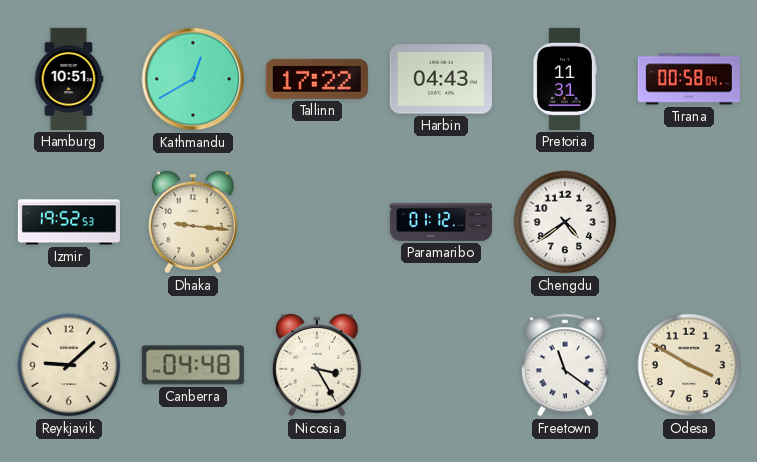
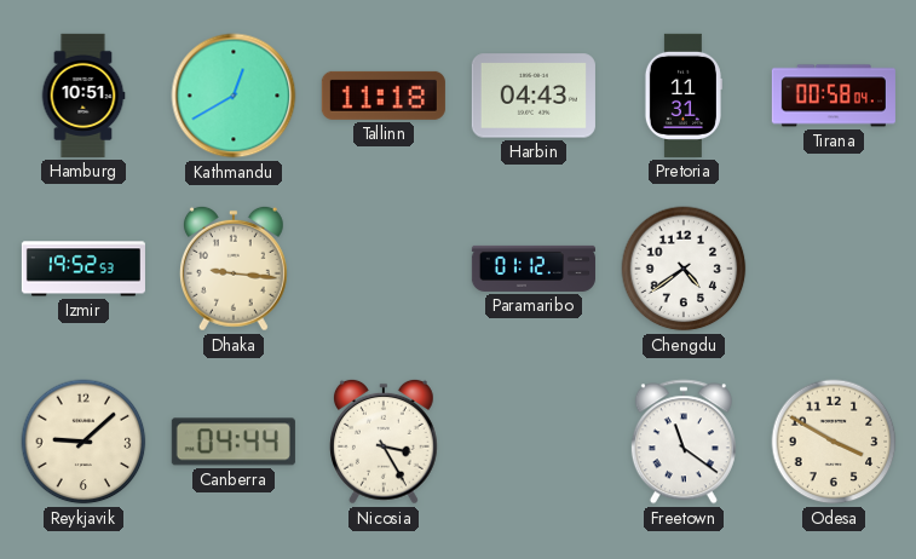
Tallinn: 17:22 -> 11:18 (384, 96)
Canberra: 04:48 -> 04:44 (234, 442)
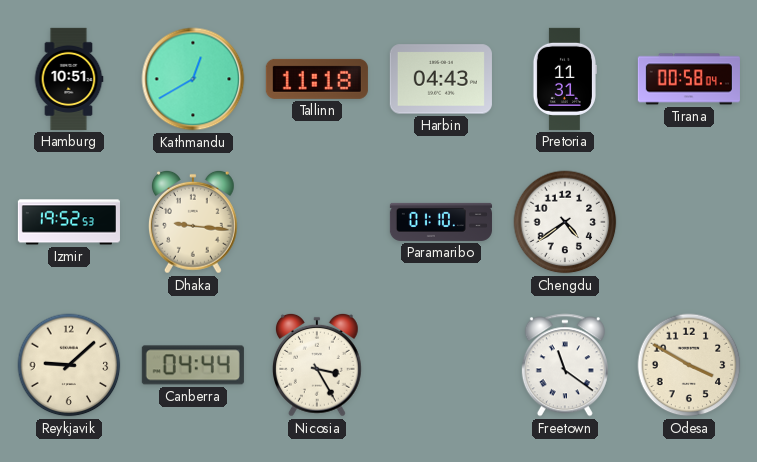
Paramaribo: 01:12 -> 01:10 (441, 222)
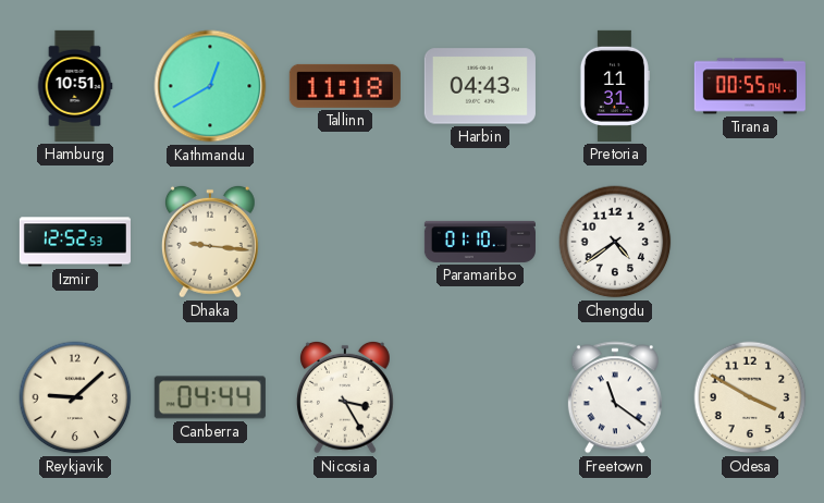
Tirana: 00:58 -> 00:55 (750, 86)
Izmir: 19:52 -> 12:52 (75, 242)
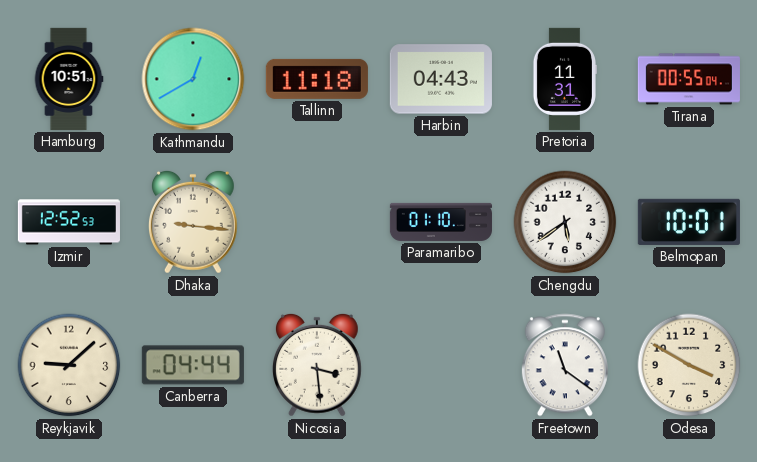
Chengdu: 4:39 -> 5:39 (565, 222)
Belmopan: none -> 10:01 (689, 222)
Nicosia: 3:25 -> 3:29 (317, 365)
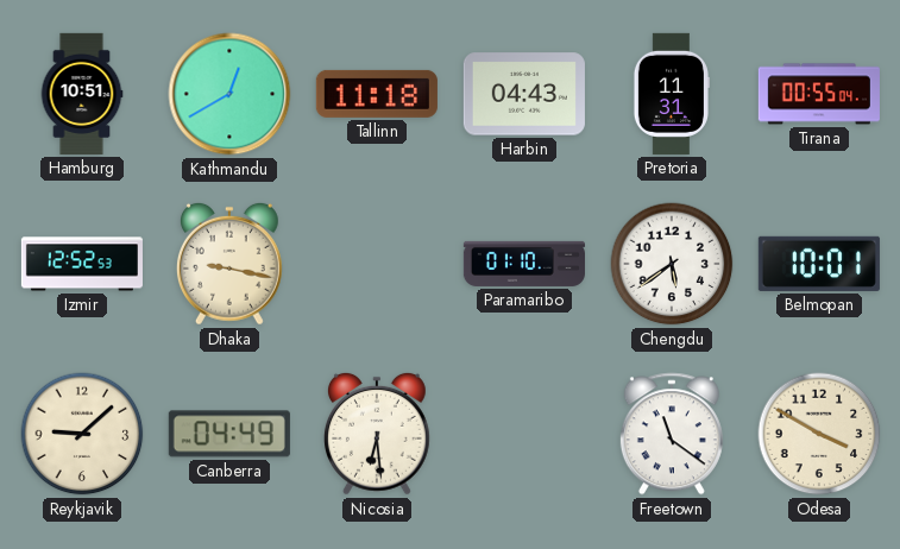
Dhaka: 9:16 -> 9:17 (229, 264)
Canberra: 04:44 -> 04:49 (229, 434)
Nicosia: 3:29 -> 6:29 (377, 434)
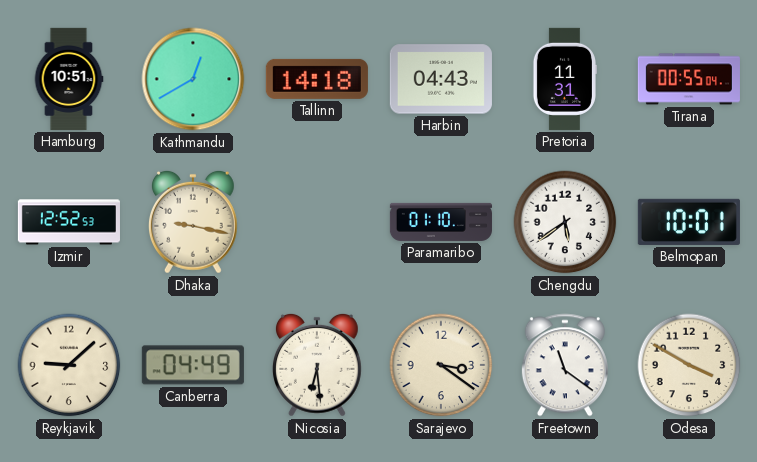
Tallinn: 11:18 -> 14:18 (317, 79)
Sarajevo: none -> 3:21 (441, 365)
